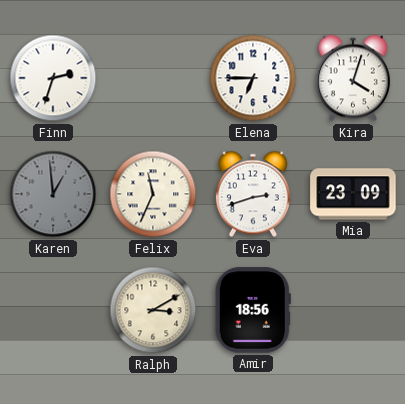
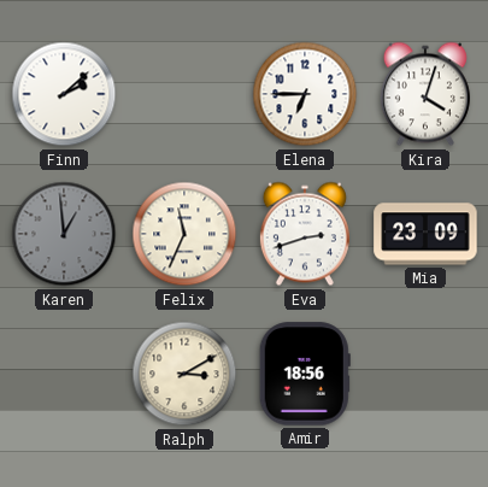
Finn: 2:33 -> 2:08 (64, 94)
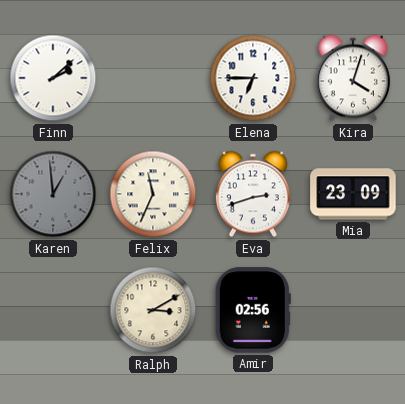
Amir: 18:56 -> 02:56 (253, 310)
